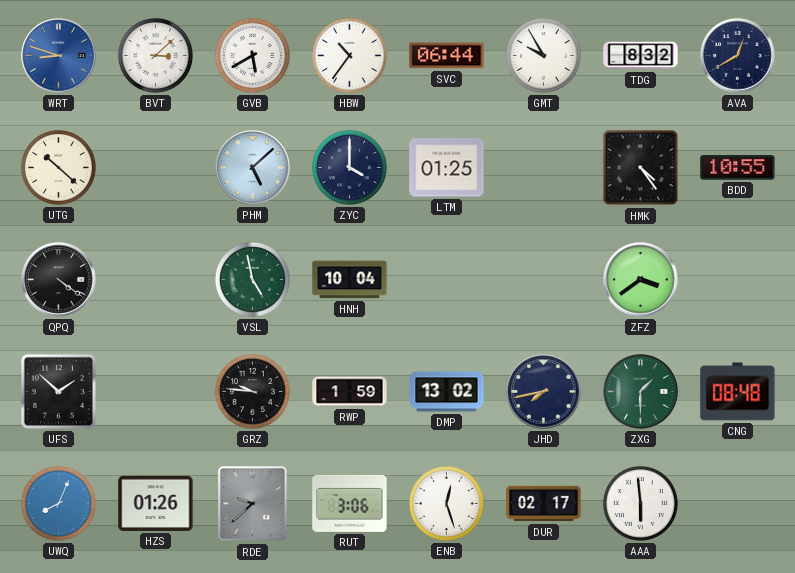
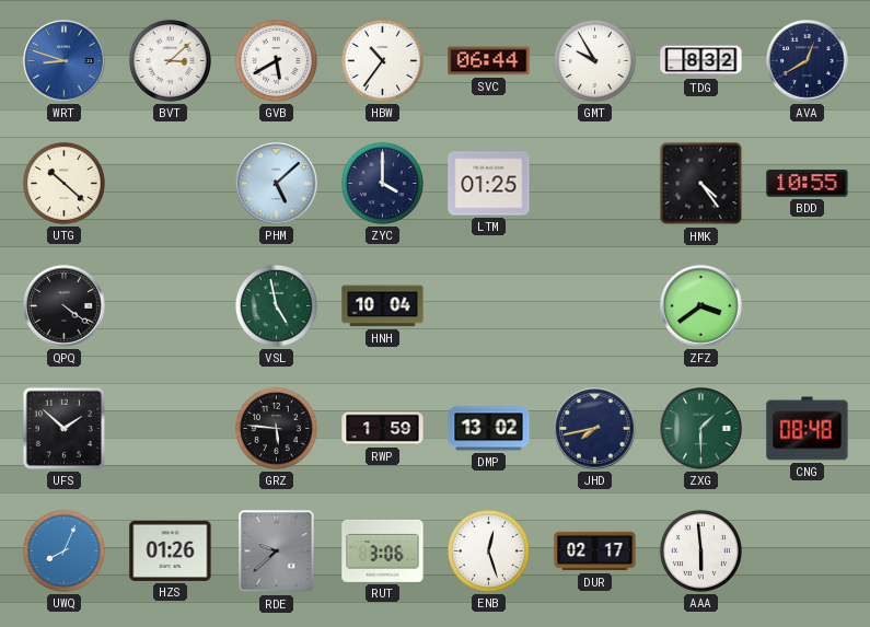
GRZ: 9:46 -> 5:46 (276, 428)
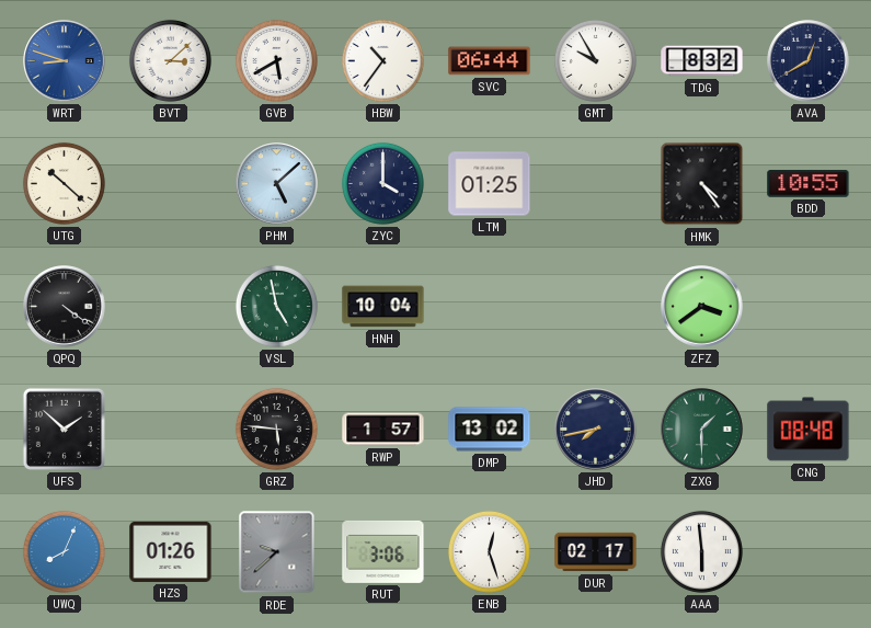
RWP: 1:59 -> 1:57 (383, 430)
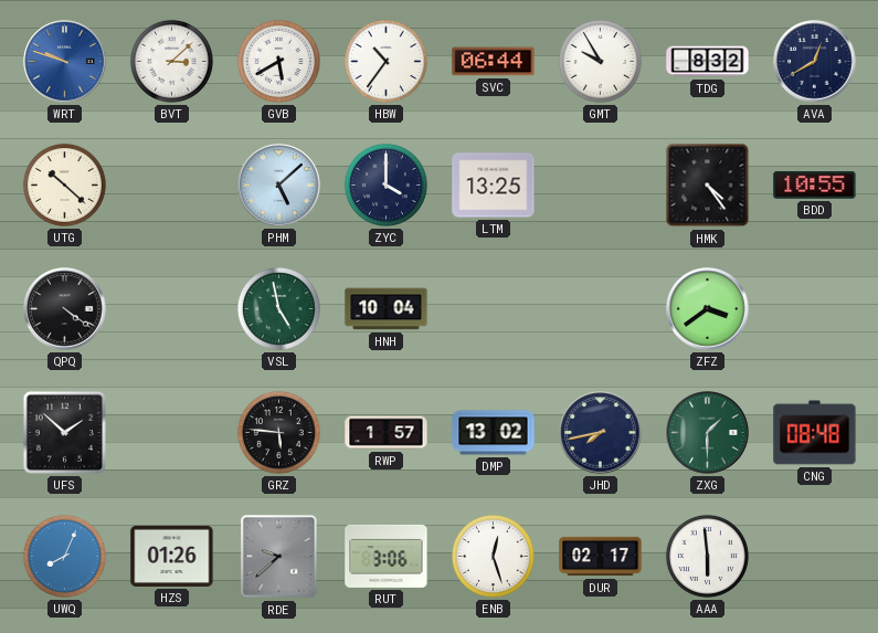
WRT: 8:48 -> 9:48 (65, 62)
LTM: 01:25 -> 13:25 (494, 186)
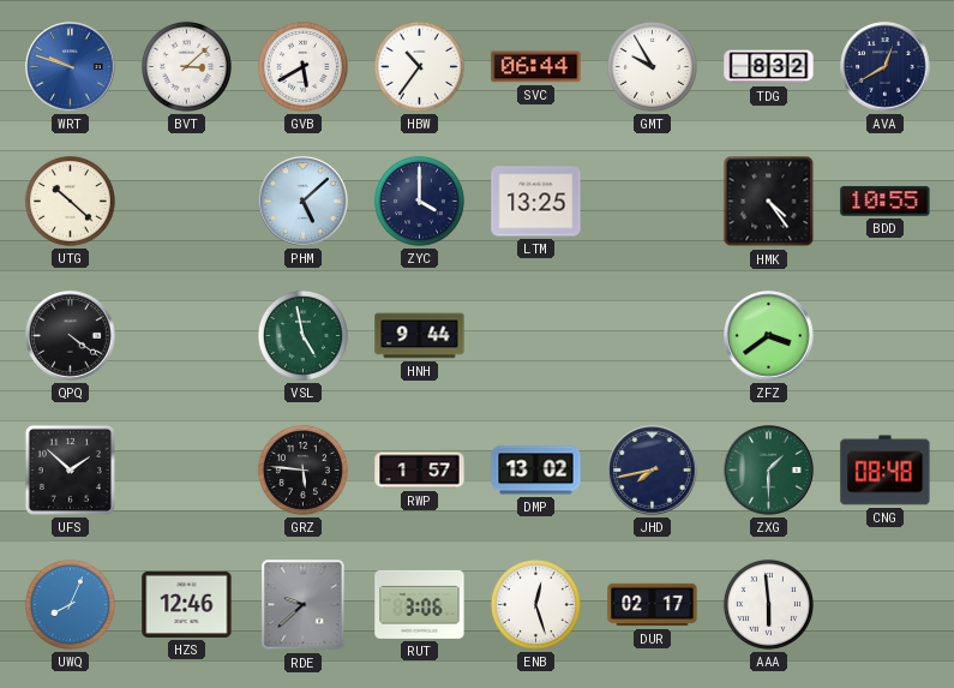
HNH: 10:04 -> 9:44 (420, 336)
HZS: 01:26 -> 12:46 (187, 604)
